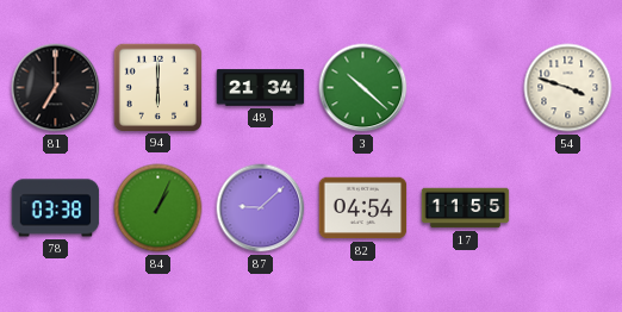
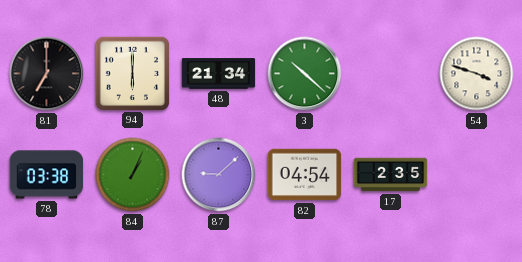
17: 11:55 -> 2:35 (391, 175)
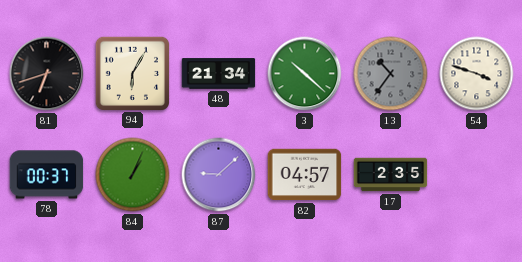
81: 7:00 -> 6:42 (47, 74)
94: 6:00 -> 6:05 (132, 73)
13: none -> 10:36 (391, 74)
78: 03:38 -> 00:37 (47, 175)
82: 04:54 -> 04:57 (305, 175)
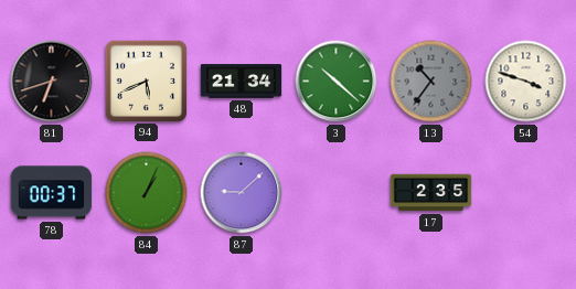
94: 6:05 -> 5:41 (146, 81)
82: 04:57 -> none (305, 175)
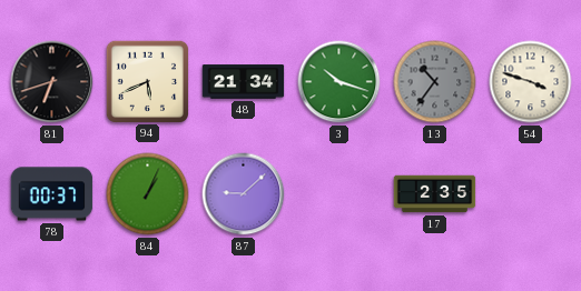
3: 10:22 -> 10:18 (339, 82)
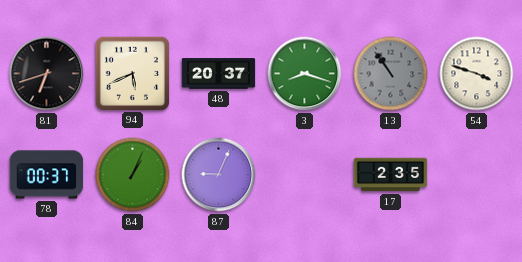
48: 21:34 -> 20:37 (219, 74)
3: 10:18 -> 8:18 (305, 74)
13: 10:36 -> 10:54 (391, 74)
87: 9:08 -> 9:04 (219, 175)
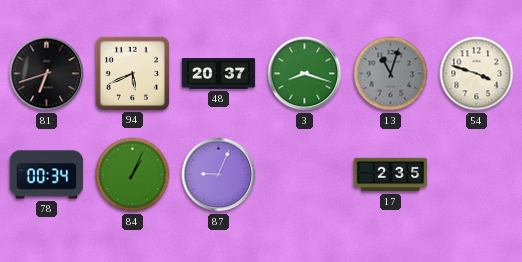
13: 10:54 -> 11:03 (391, 74)
78: 00:37 -> 00:34 (47, 175)
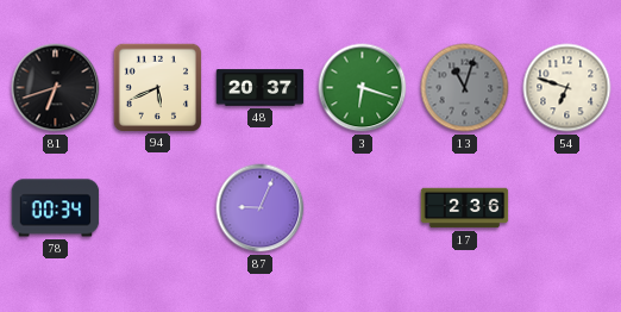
3: 8:18 -> 6:18 (363, 88)
54: 3:48 -> 6:48 (567, 88)
84: 1:04 -> none (133, 175)
17: 2:35 -> 2:36 (465, 208)
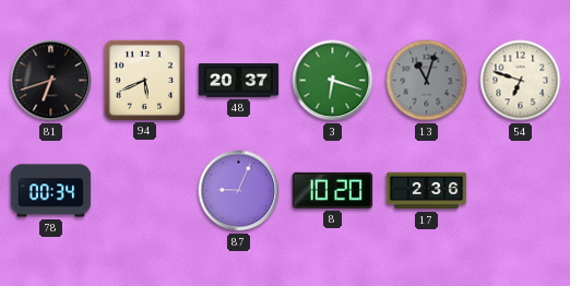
8: none -> 10:20 (333, 190)
